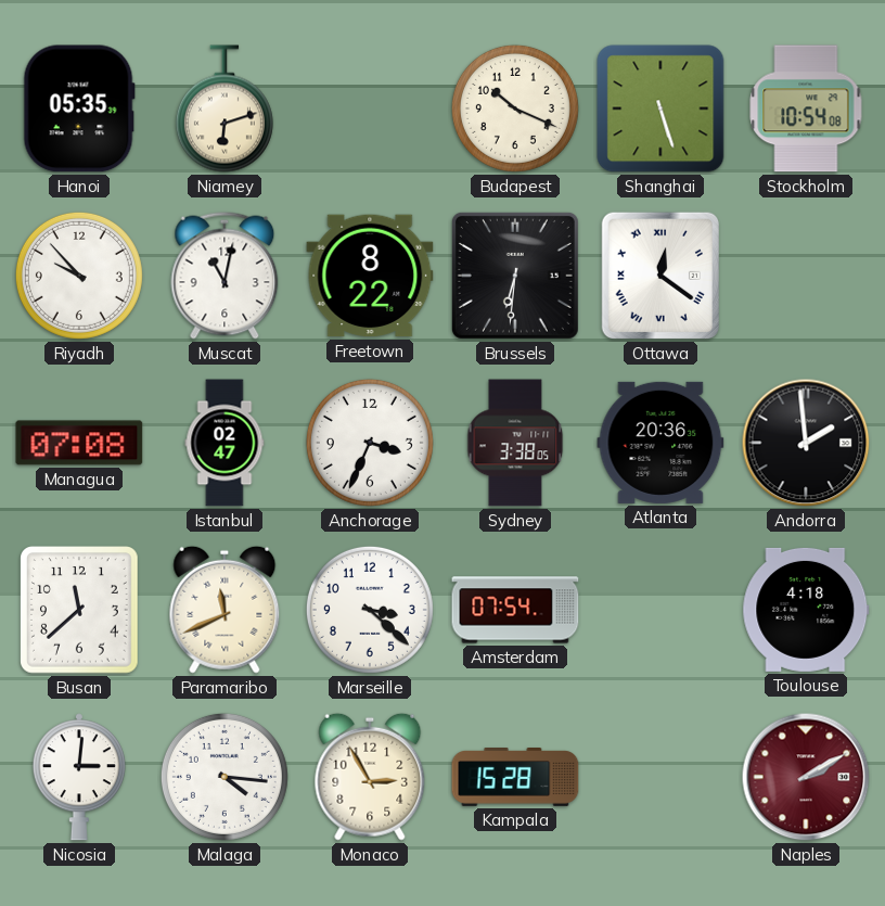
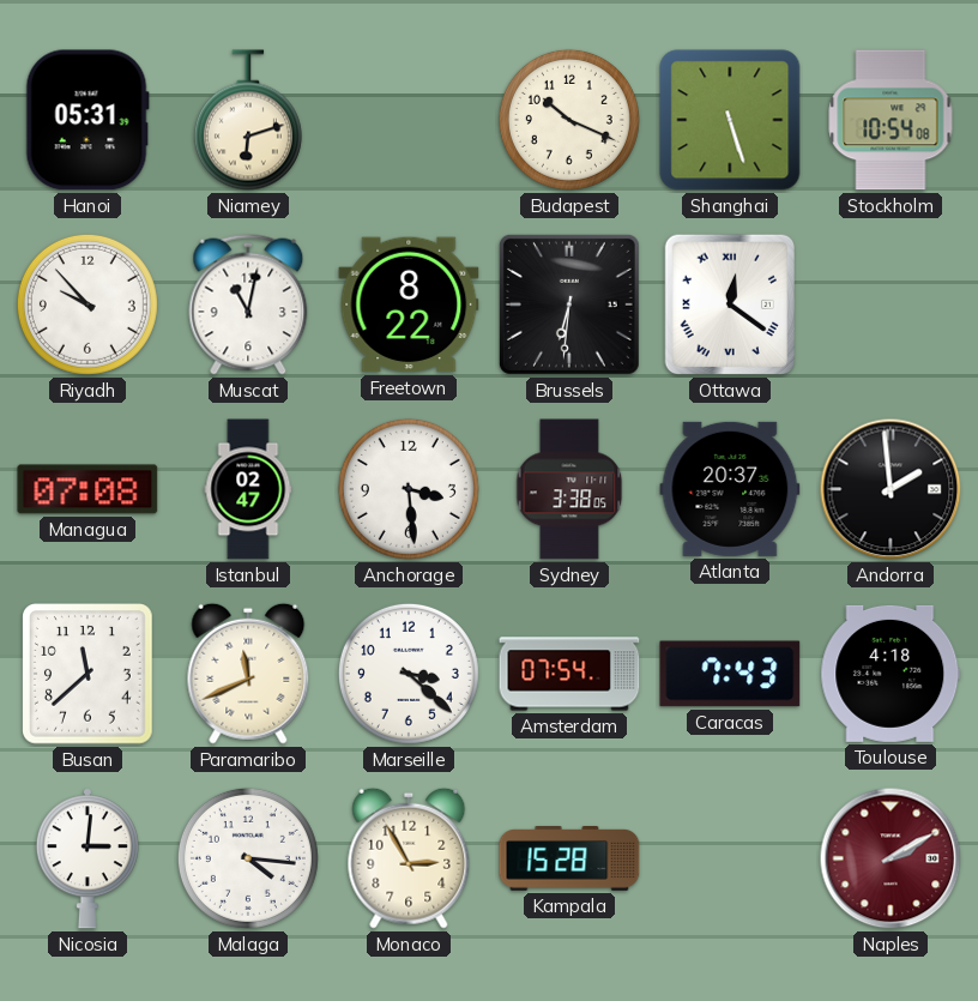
Hanoi: 05:35 -> 05:31 (87, 120)
Anchorage: 3:34 -> 3:29 (409, 489)
Atlanta: 20:36 -> 20:37 (730, 489)
Caracas: none -> 7:43 (730, 674)
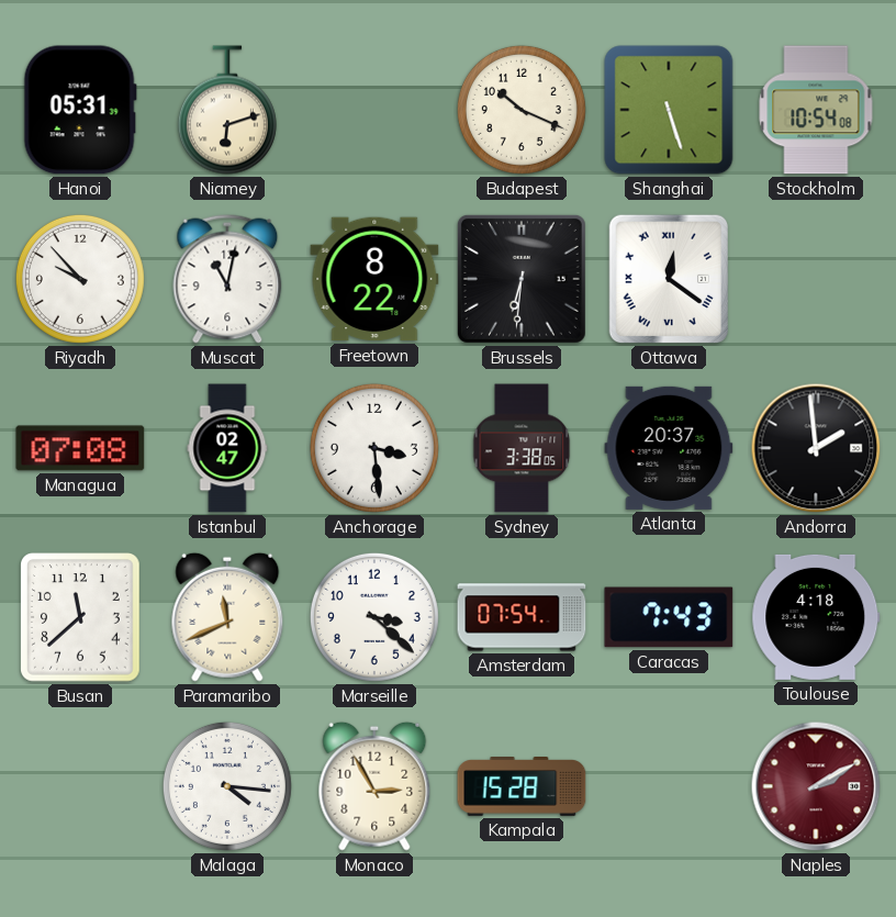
Nicosia: 3:01 -> none (87, 858)
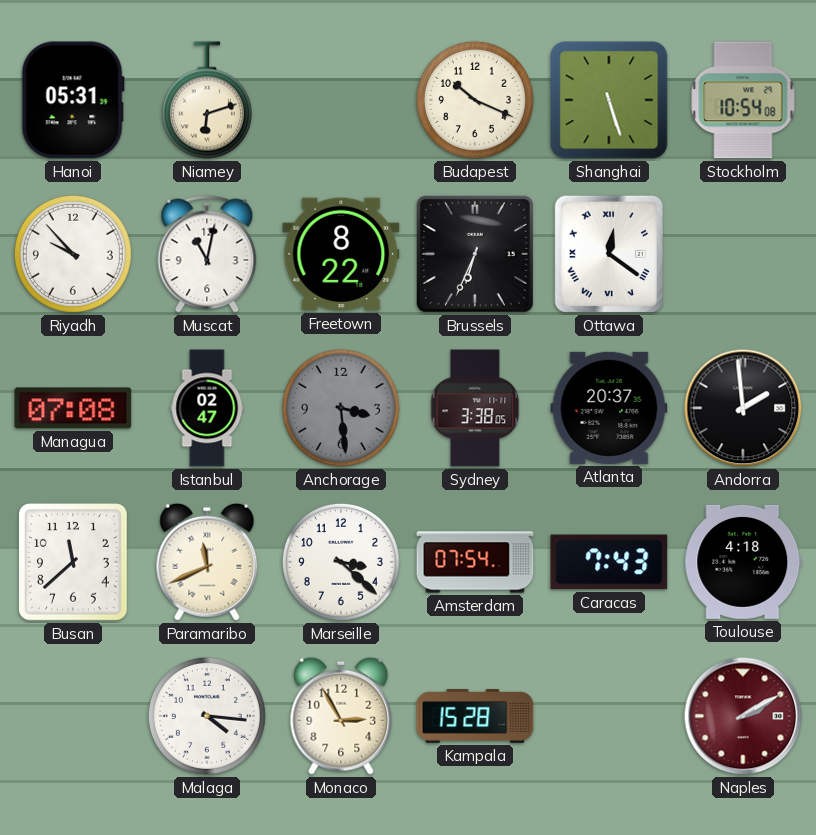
Brussels: 6:31 -> 6:34 (475, 254)
Anchorage dial: white -> grey (341, 408)
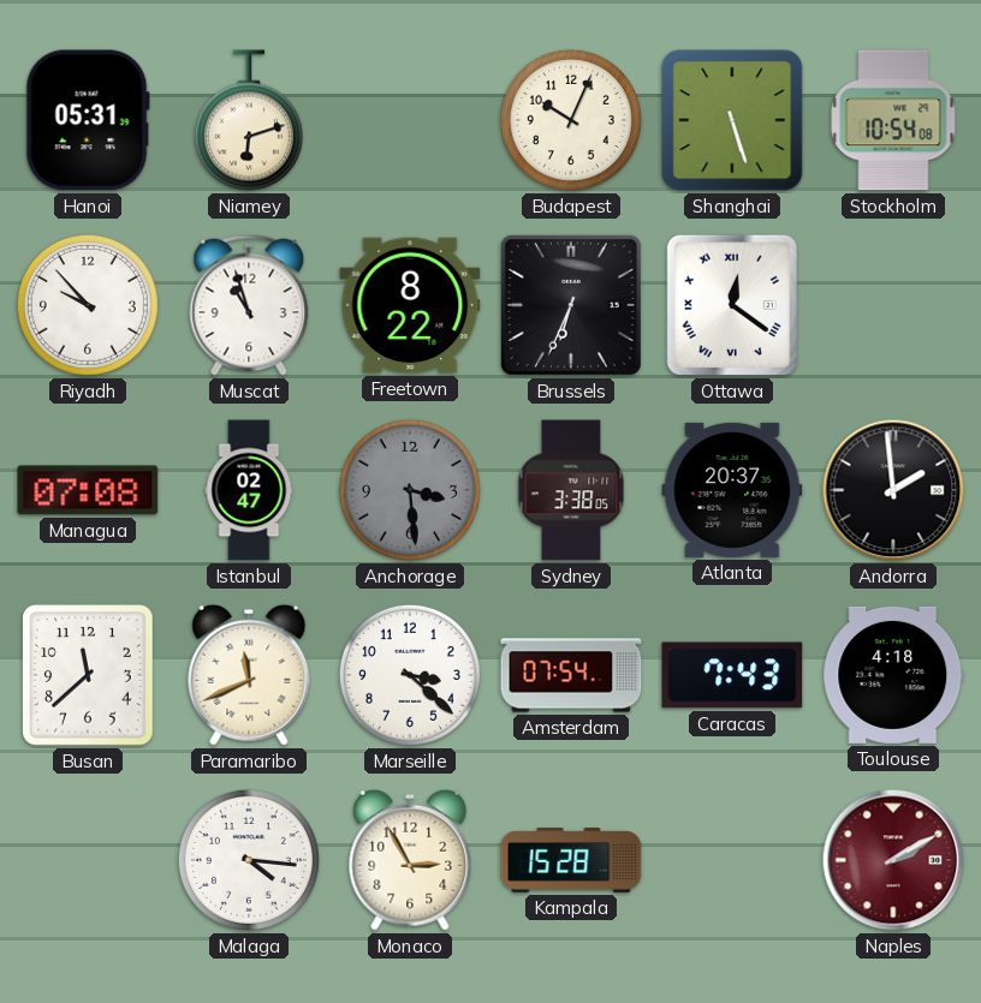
Budapest: 10:19 -> 10:04 (571, 120)
Muscat: 11:02 -> 10:57 (249, 305)
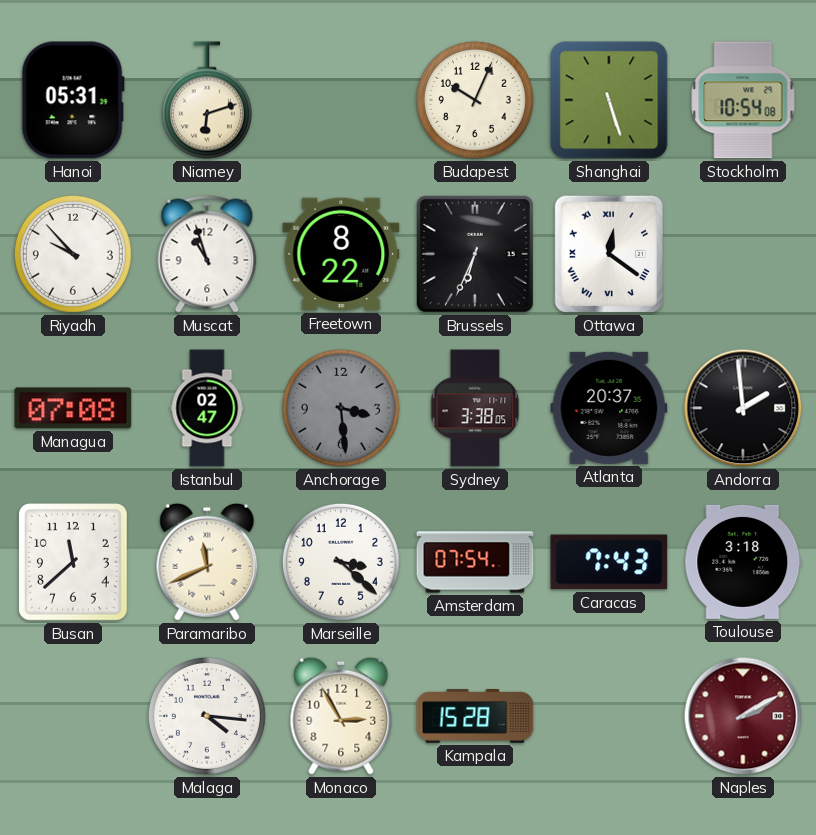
Toulouse: 4:18 -> 3:18 (743, 562)
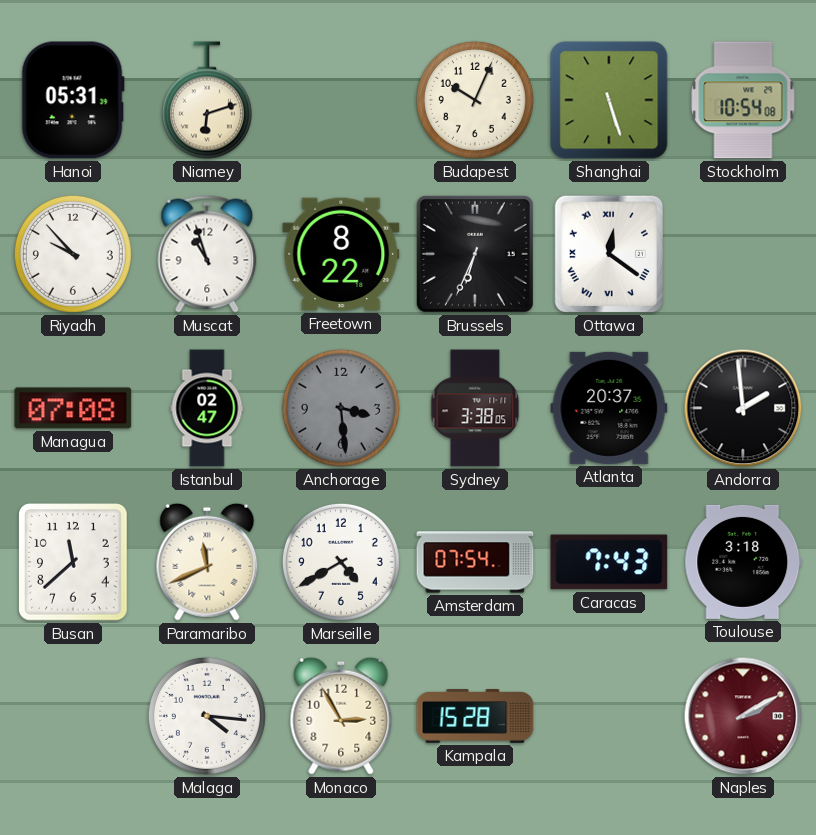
Marseille: 3:22 -> 4:40 (341, 562)
